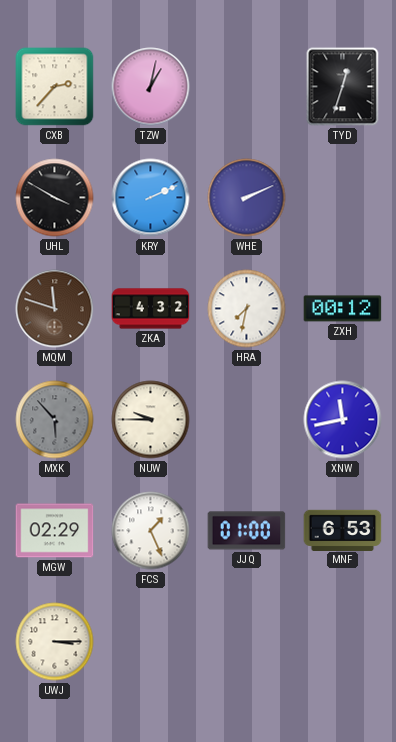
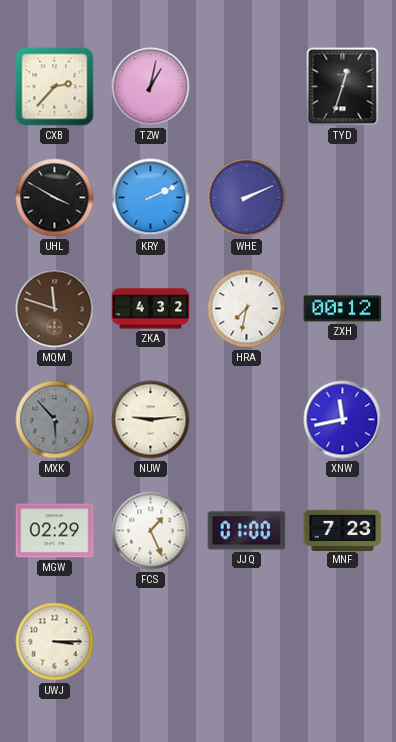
NUW: 9:45 -> 9:14 (151, 420)
MNF: 6:53 -> 7:23 (343, 530)
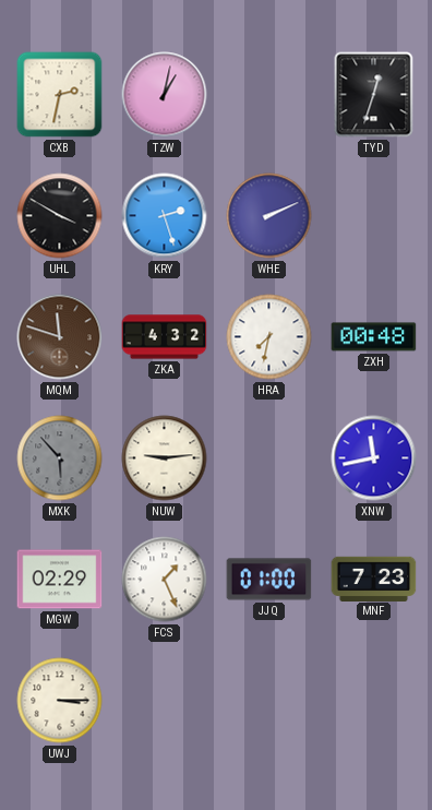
CXB: 2:37 -> 2:32 (60, 95)
KRY: 2:11 -> 2:27 (165, 216)
ZXH: 00:12 -> 00:48 (374, 337)
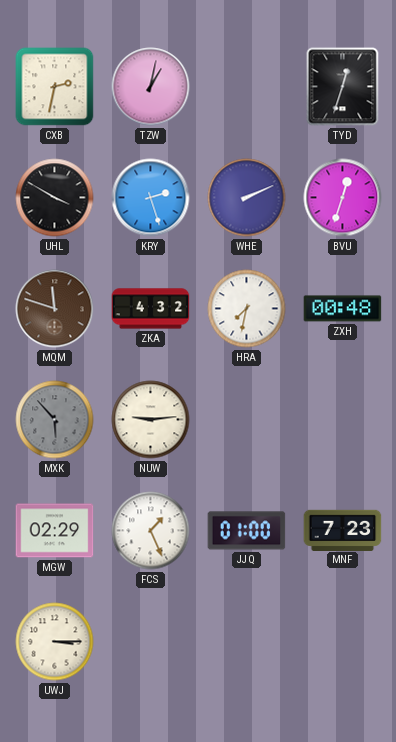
BVU: none -> 12:33 (343, 198)
XNW: 11:43 -> none (374, 458)
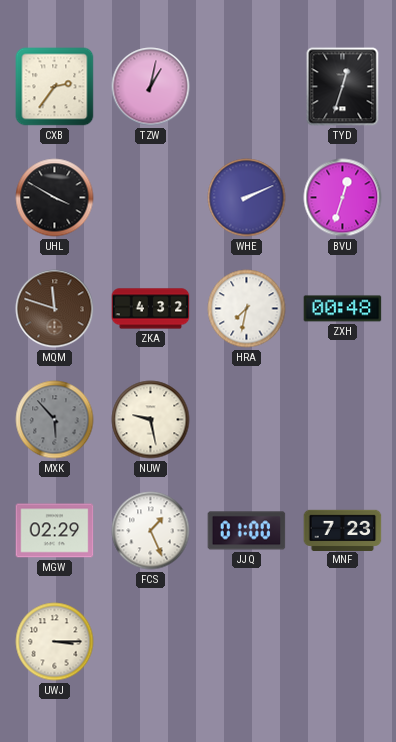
CXB: 2:32 -> 2:36 (55, 87)
KRY: 2:27 -> none (151, 198)
NUW: 9:14 -> 9:28 (151, 420)
